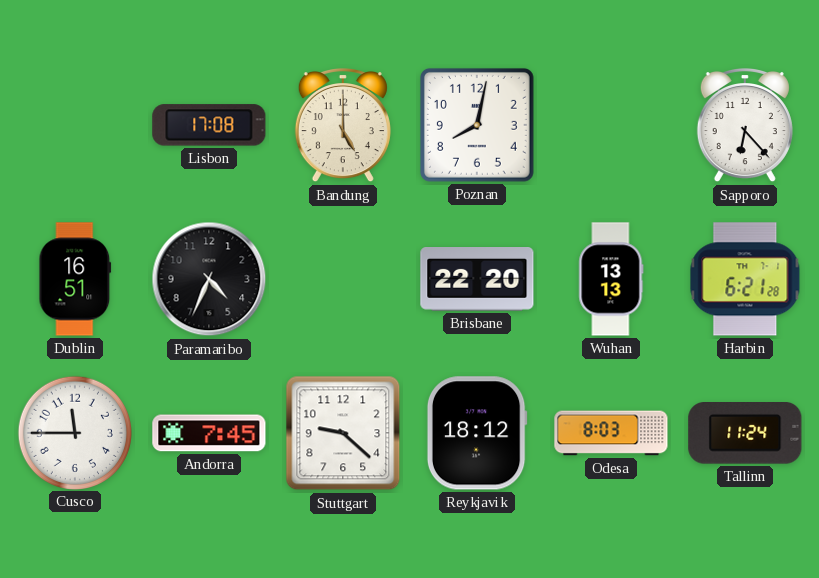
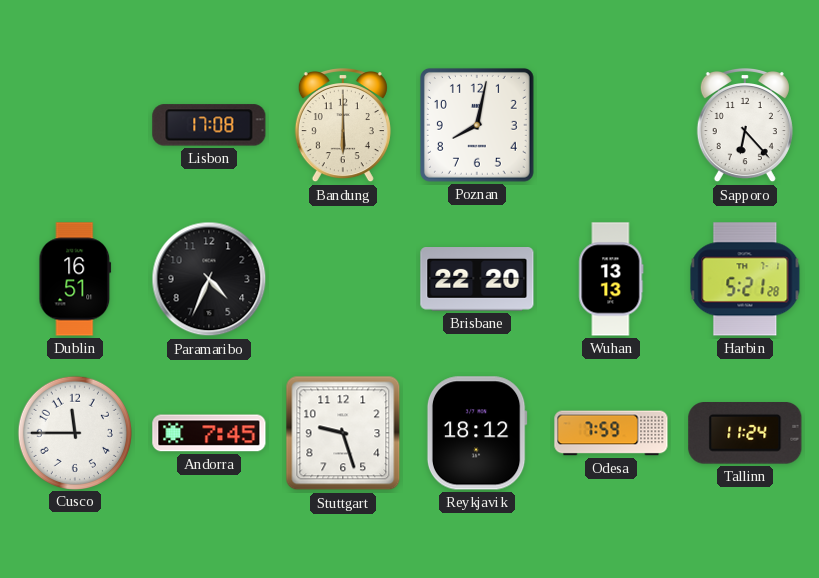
Bandung: 5:00 -> 6:00 (343, 126)
Harbin: 6:21 -> 5:21 (745, 279)
Stuttgart: 9:22 -> 9:27 (343, 433)
Odesa: 8:03 -> 7:59 (611, 433)
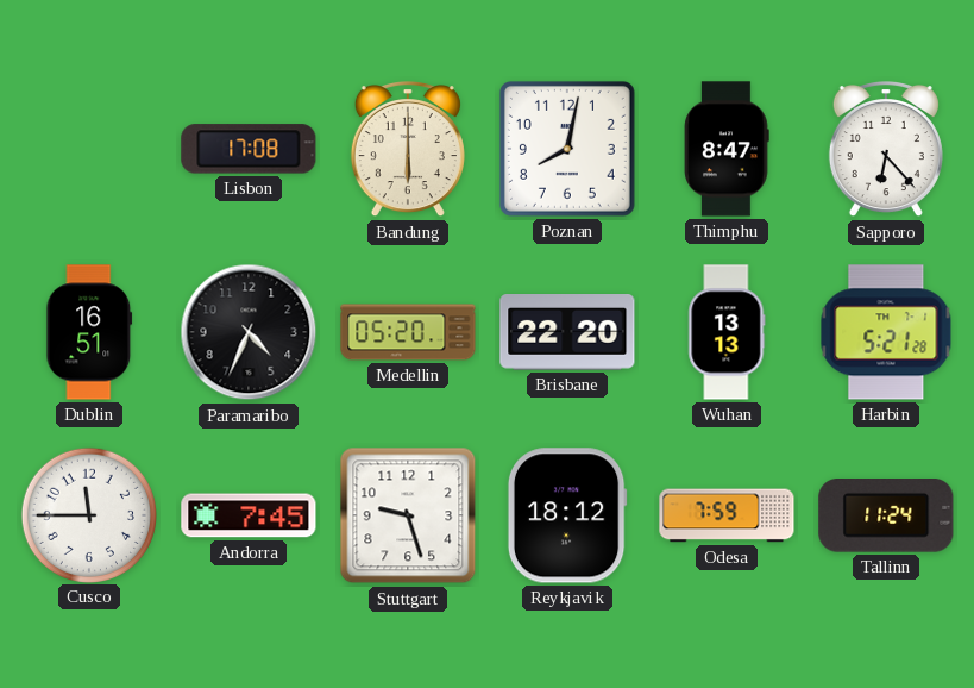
Thimphu: none -> 8:47 (727, 149)
Medellin: none -> 05:20 (408, 332)
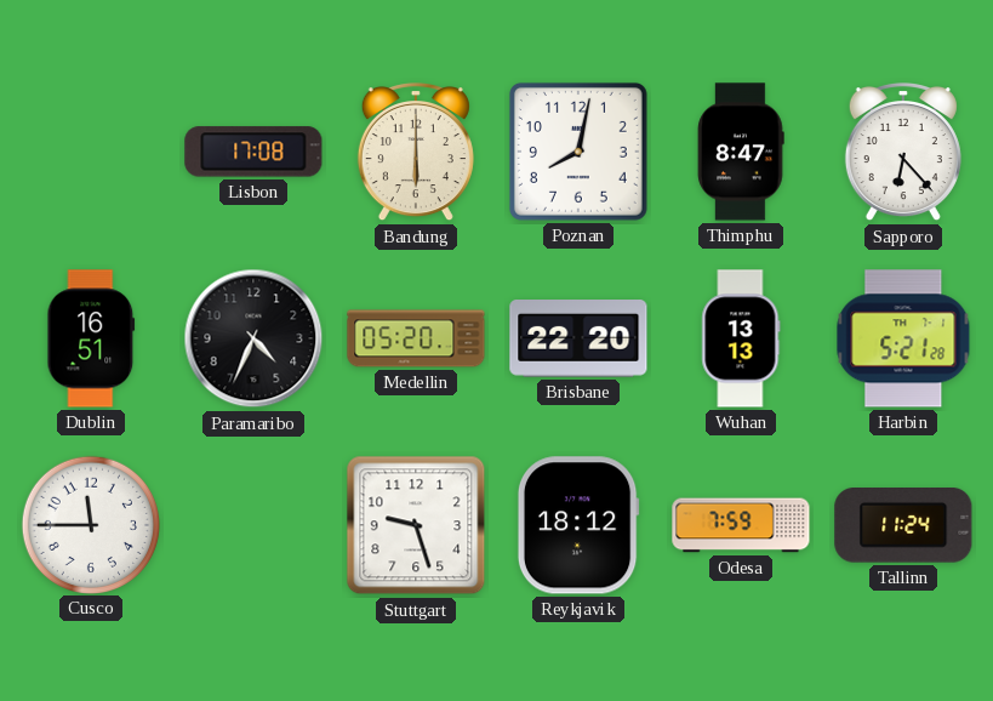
Andorra: 7:45 -> none (249, 515)
